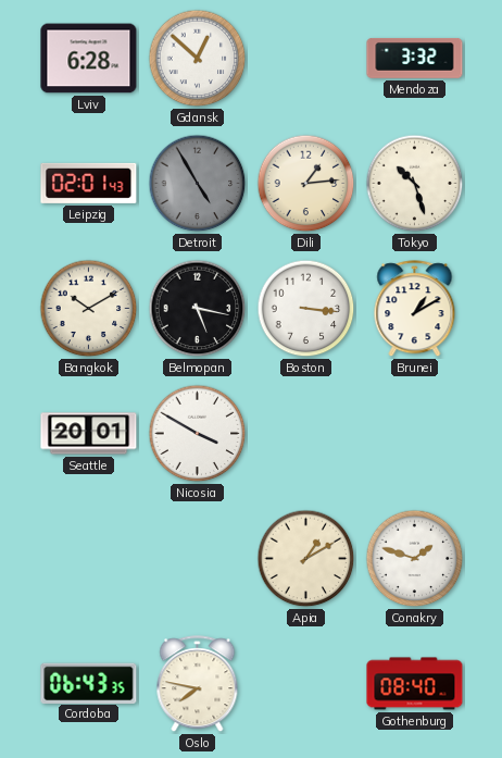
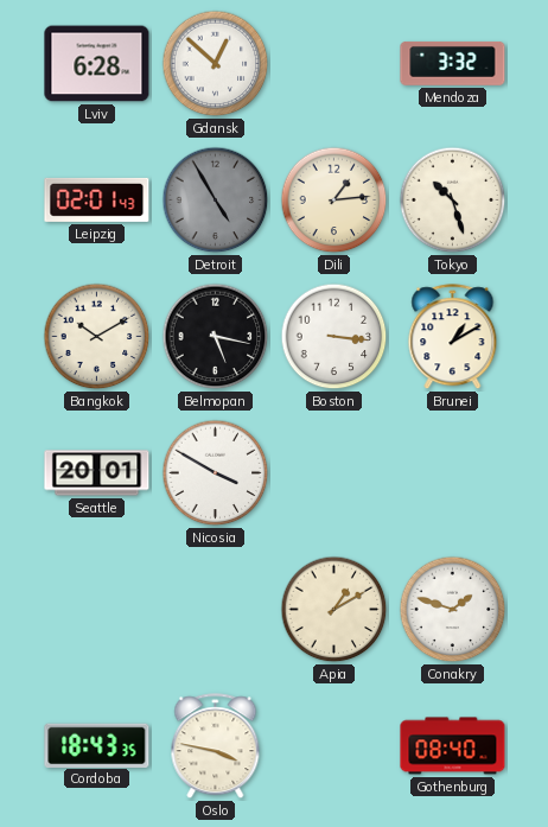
Cordoba: 06:43 -> 18:43 (97, 745)
Oslo: 7:47 -> 3:47 (216, 746)
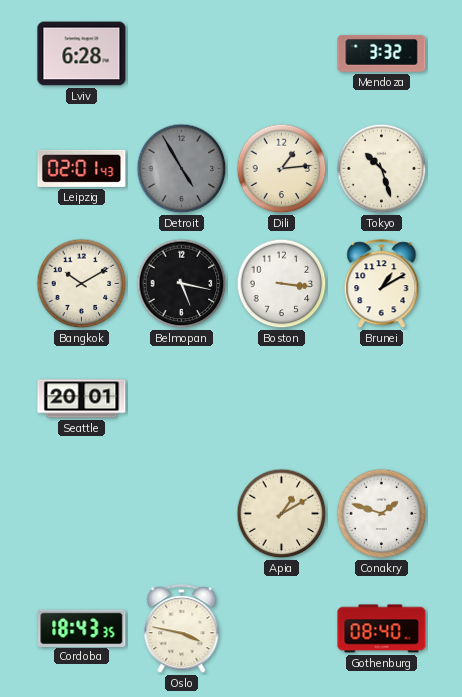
Gdansk: 12:52 -> none (216, 64)
Nicosia: 3:50 -> none (216, 473)
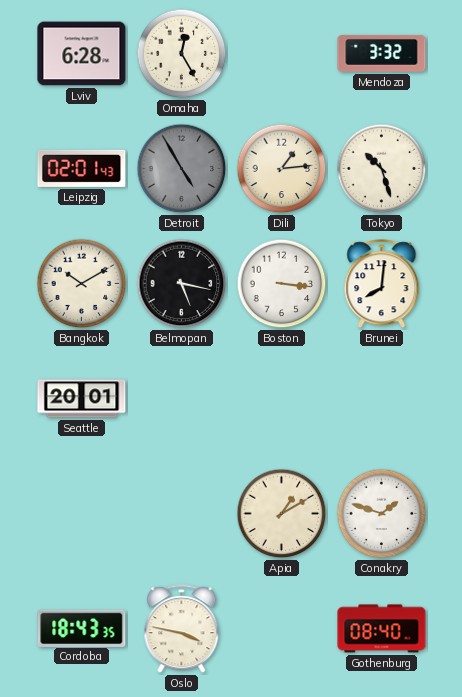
Omaha: none -> 12:25 (182, 54)
Brunei: 1:10 -> 8:01 (382, 284)
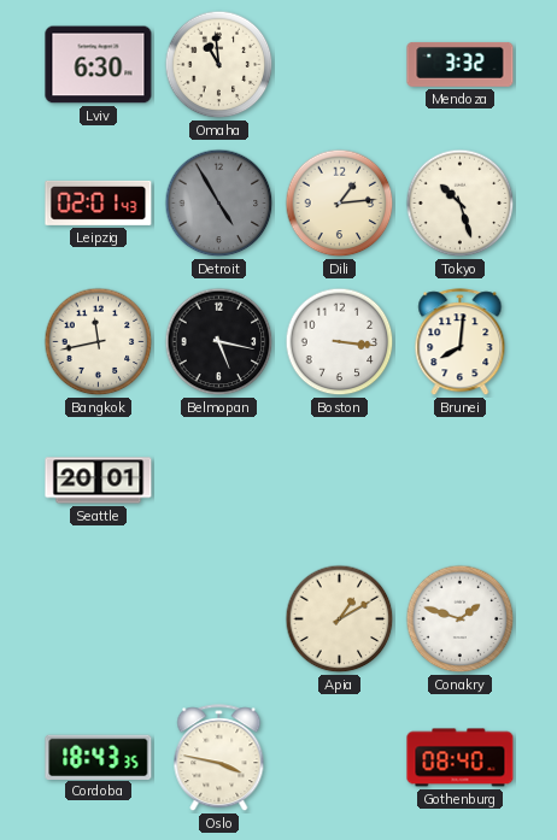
Lviv: 6:28 -> 6:30 (99, 65)
Omaha: 12:25 -> 10:59 (219, 65)
Bangkok: 10:10 -> 11:43 (99, 342)
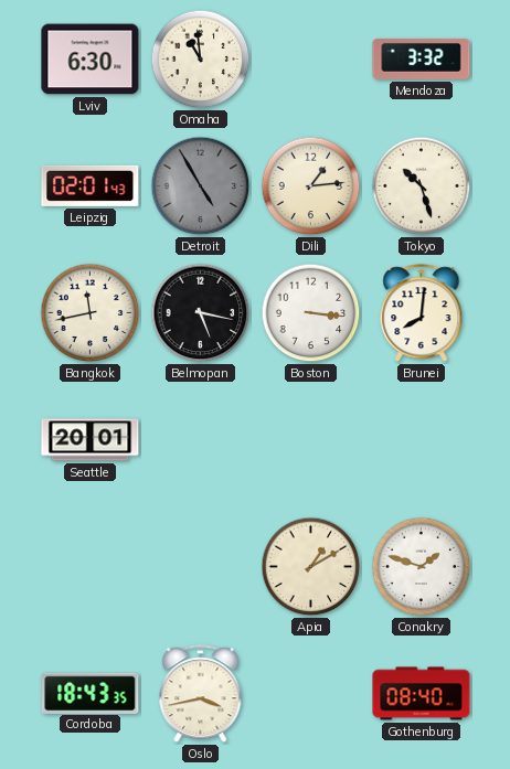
Oslo: 3:47 -> 3:43 (201, 694)
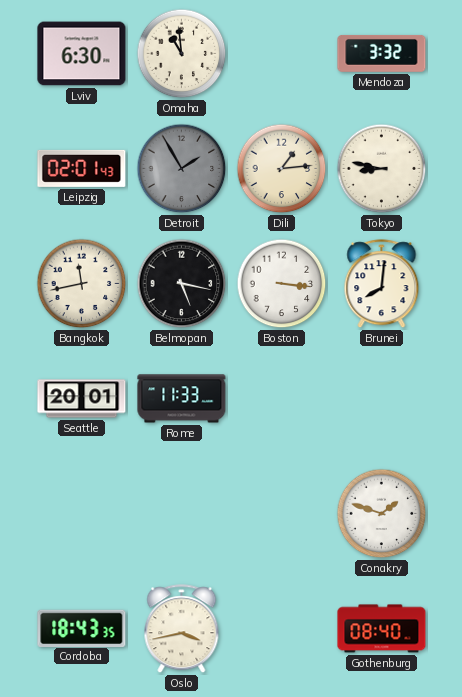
Detroit: 4:55 -> 1:55 (182, 169)
Tokyo: 10:27 -> 8:47 (382, 169)
Rome: none -> 11:33 (182, 399)
Apia: 1:10 -> none (311, 567)
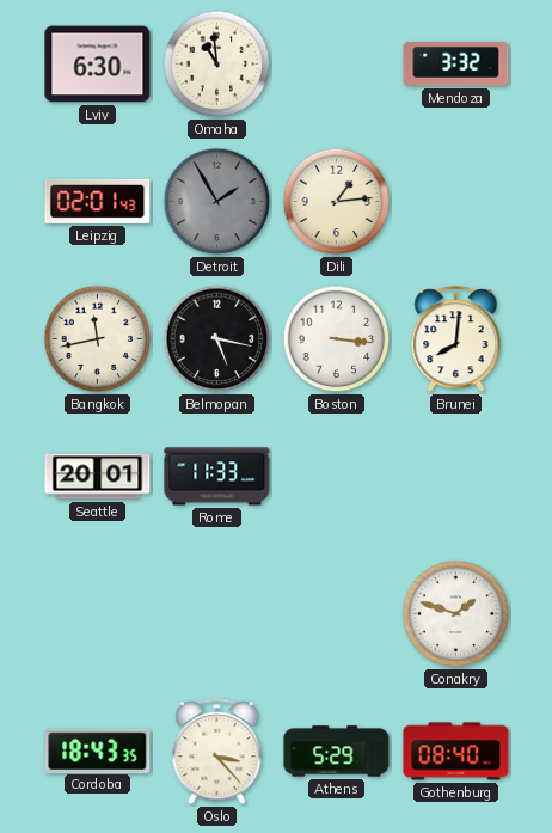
Tokyo: 8:47 -> none (382, 169)
Oslo: 3:43 -> 3:23 (217, 752)
Athens: none -> 5:29 (337, 752)
